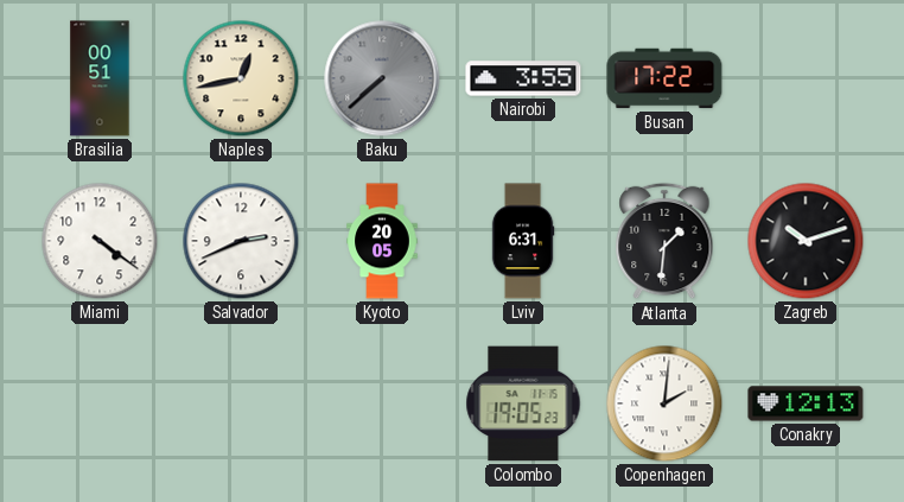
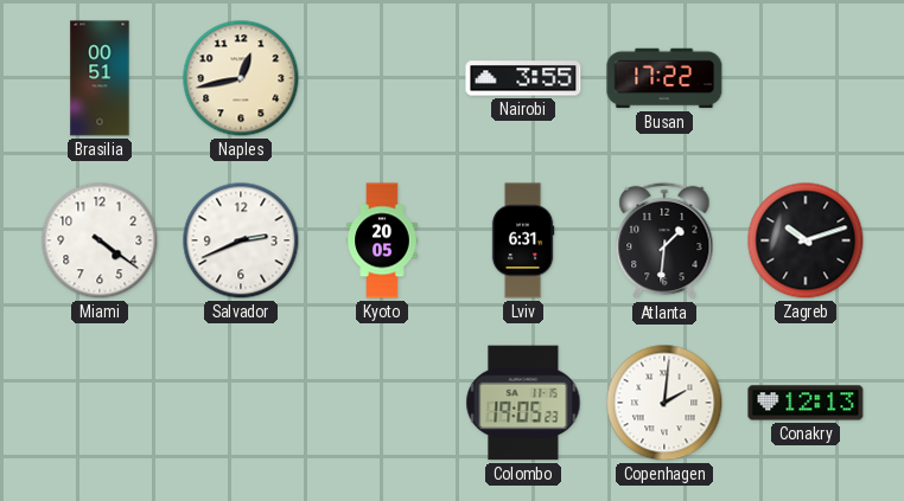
Baku: 7:38 -> none (382, 78)
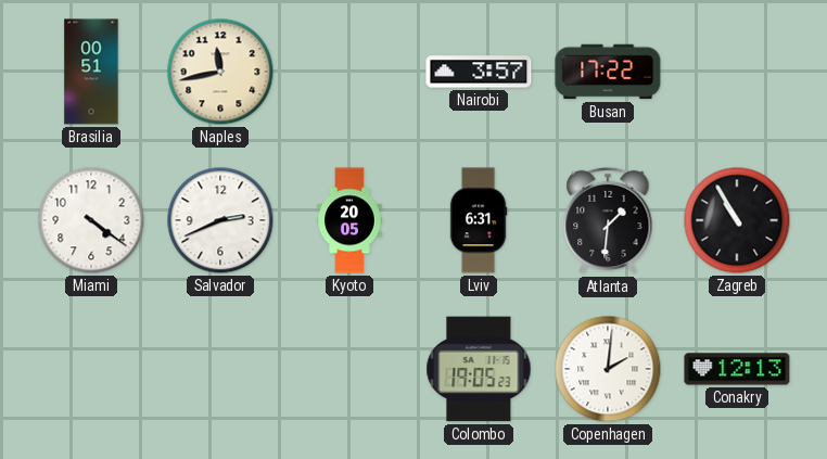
Naples: 12:43 -> 11:43 (220, 72)
Nairobi: 3:55 -> 3:57 (479, 72)
Zagreb: 10:12 -> 10:55 (737, 220)
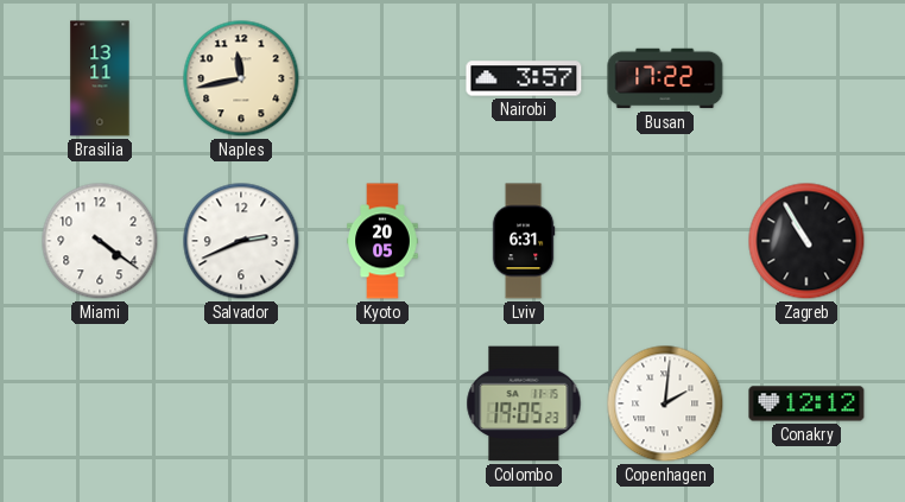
Brasilia: 00:51 -> 13:11 (100, 78)
Atlanta: 1:31 -> none (608, 220)
Conakry: 12:13 -> 12:12 (806, 403)
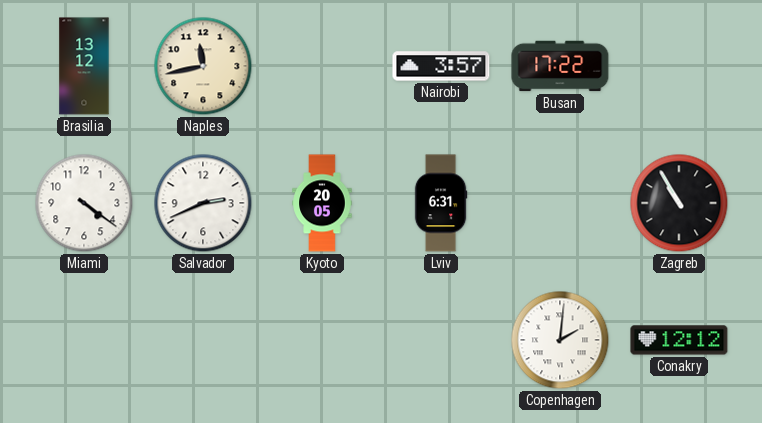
Brasilia: 13:11 -> 13:12 (84, 66)
Colombo: 19:05 -> none (524, 403)
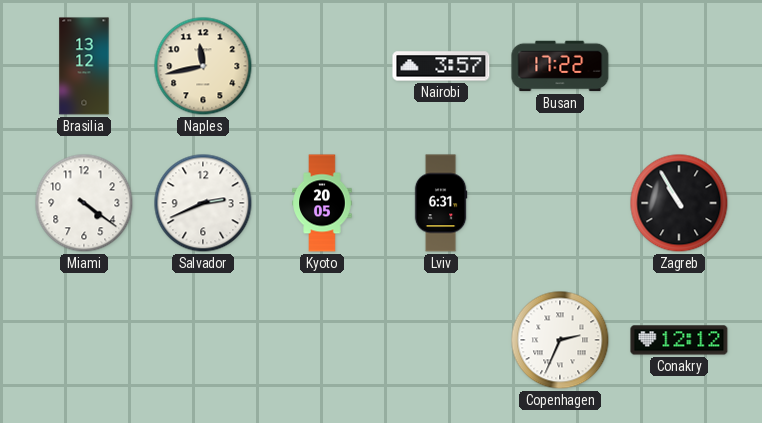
Copenhagen: 2:01 -> 2:34 (560, 340)
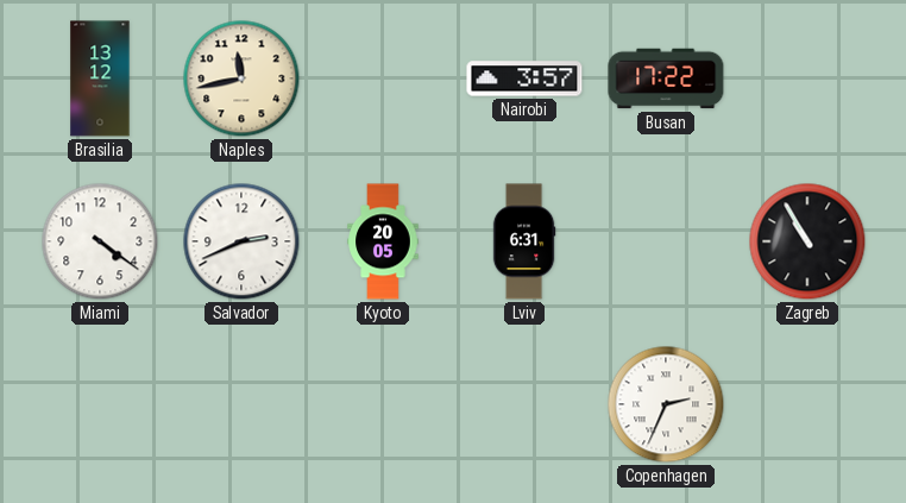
Conakry: 12:12 -> none (679, 340)
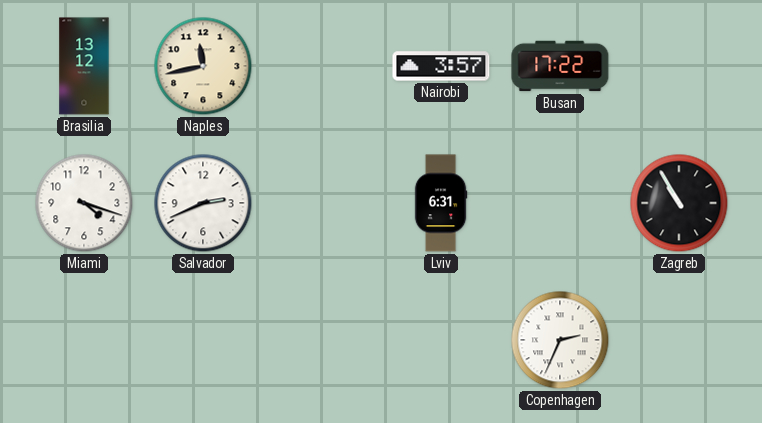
Miami: 4:21 -> 4:18 (84, 203)
Kyoto: 20:05 -> none (383, 241)
